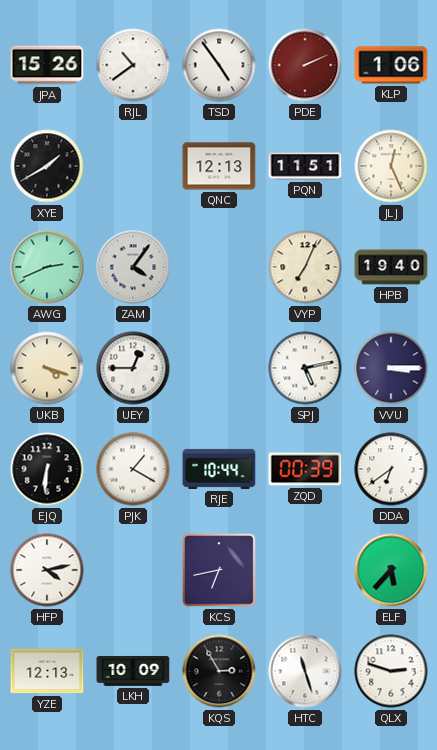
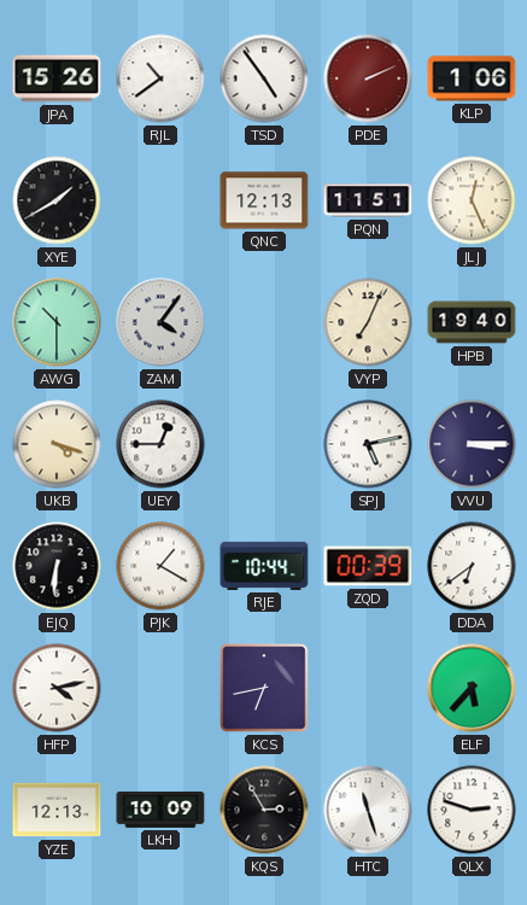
AWG: 2:41 -> 10:30 (57, 322)
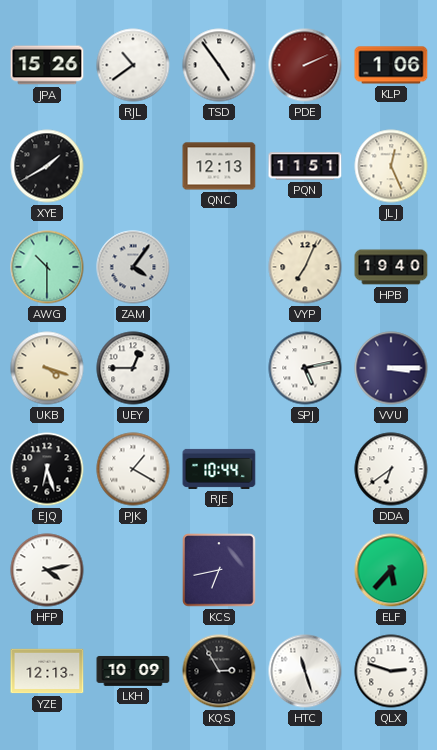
EJQ: 6:31 -> 6:27 (47, 469)
ZQD: 00:39 -> none (368, 566)
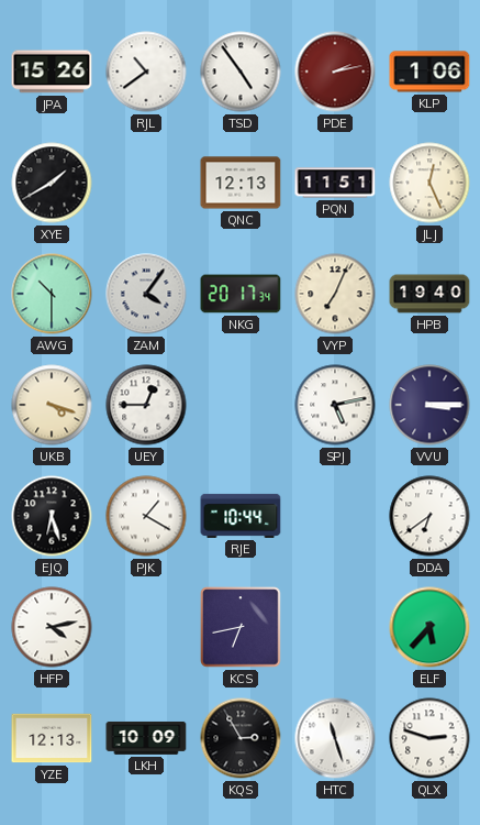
PDE: 2:11 -> 2:13 (335, 71)
NKG: none -> 20:17 (241, 294)
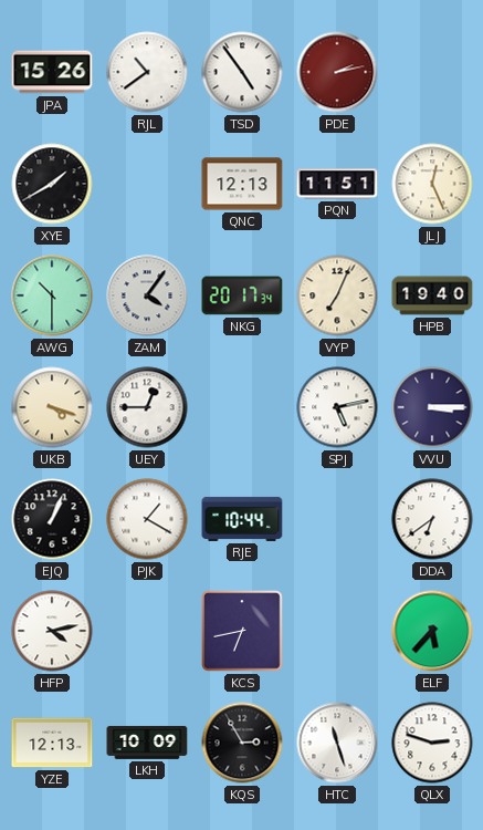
KLP: 1:06 -> none (429, 71)
EJQ: 6:27 -> 1:04 (52, 519)
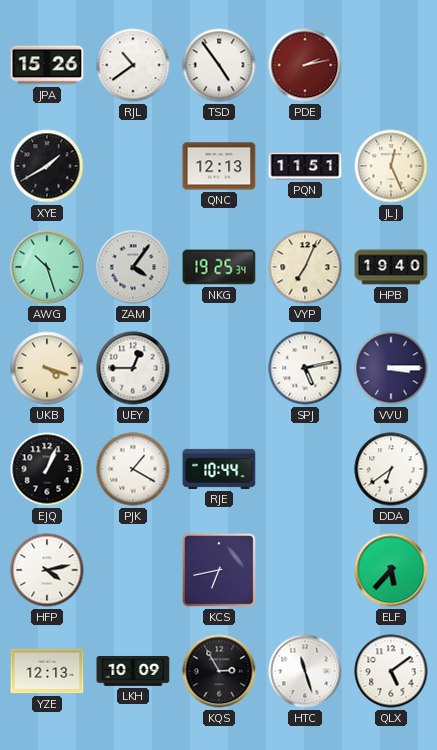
AWG: 10:30 -> 10:27 (47, 267)
NKG: 20:17 -> 19:25 (219, 267)
QLX: 2:48 -> 5:09 (391, 671)
